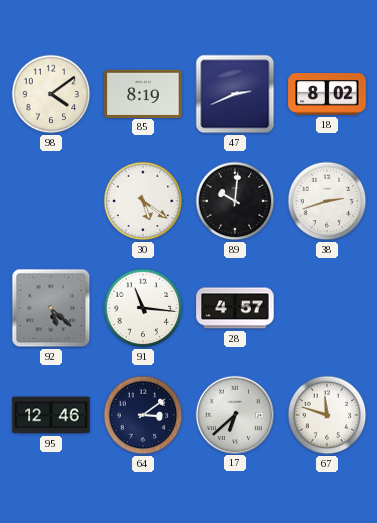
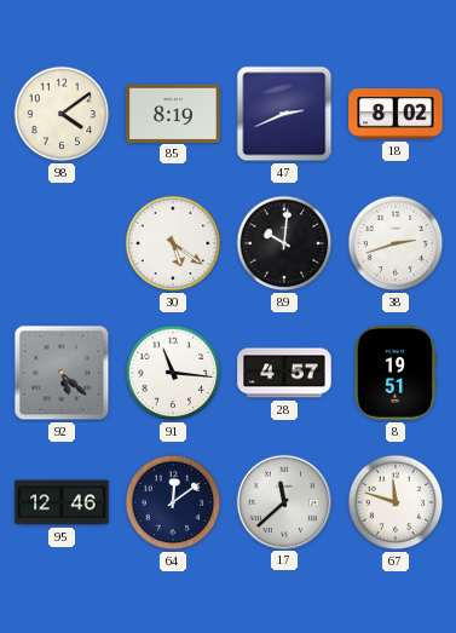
8: none -> 19:51 (394, 373)
64: 3:09 -> 12:09 (173, 502)
17: 6:38 -> 11:38 (283, 501)
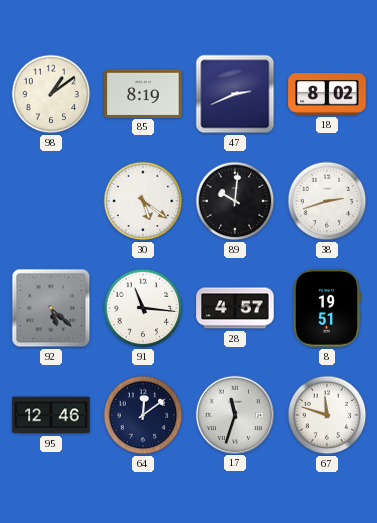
98: 4:09 -> 1:09 (51, 94)
17: 11:38 -> 11:33 (234, 414)
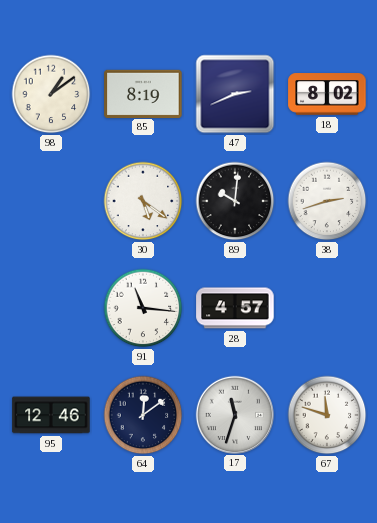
92: 5:22 -> none (51, 308)
8: 19:51 -> none (326, 308)
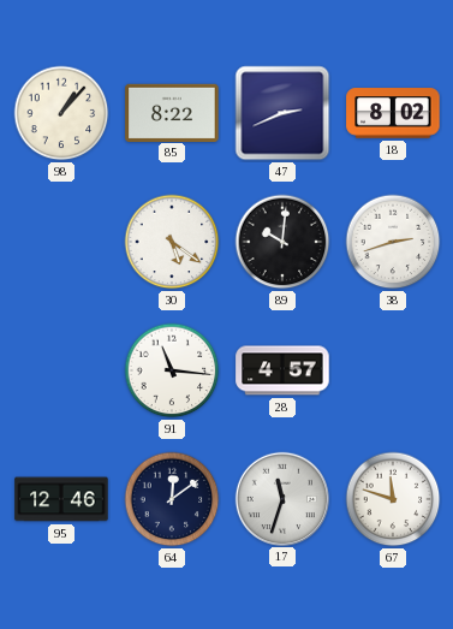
98: 1:09 -> 1:07 (61, 113)
85: 8:19 -> 8:22 (172, 112)
